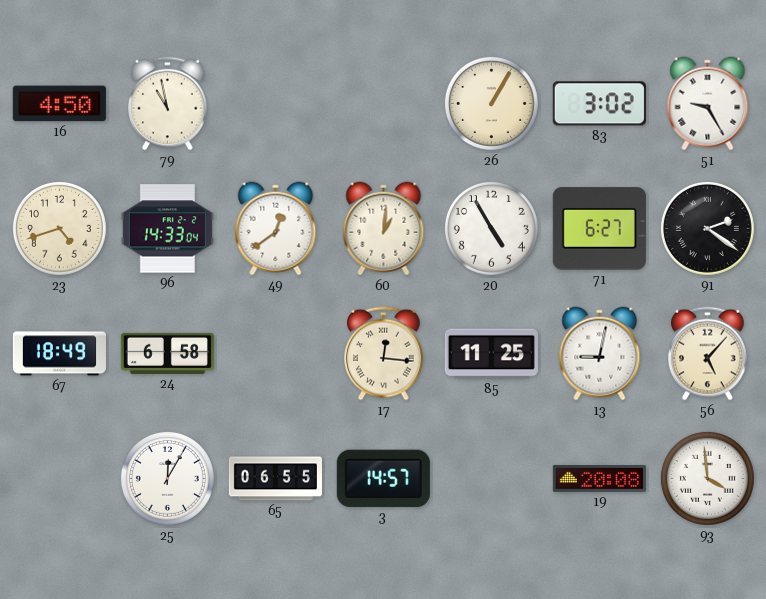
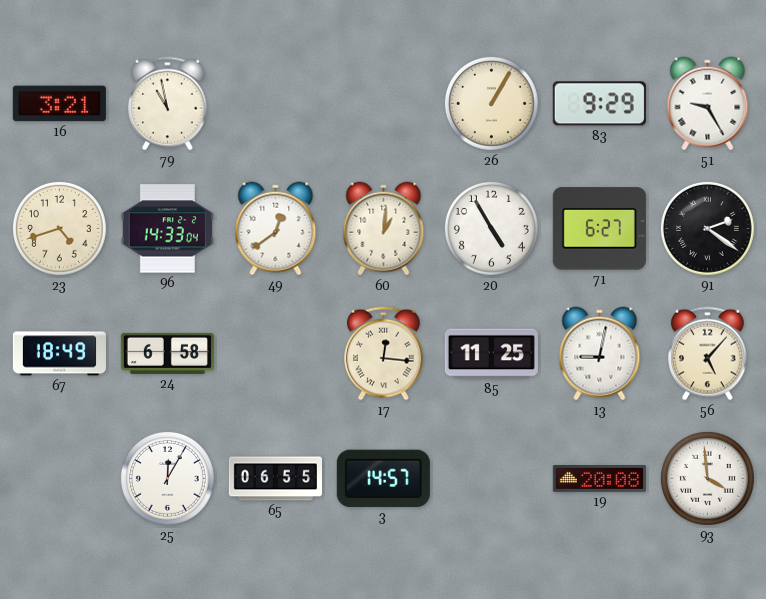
16: 4:50 -> 3:21 (59, 104)
83: 3:02 -> 9:29 (599, 104)
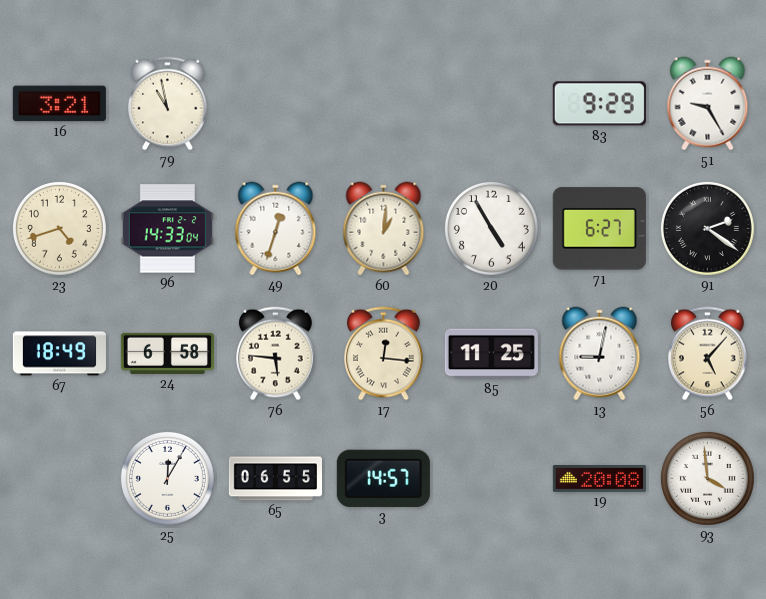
26: 1:05 -> none (491, 103)
49: 12:39 -> 12:33 (276, 229)
76: none -> 5:46 (276, 354)
